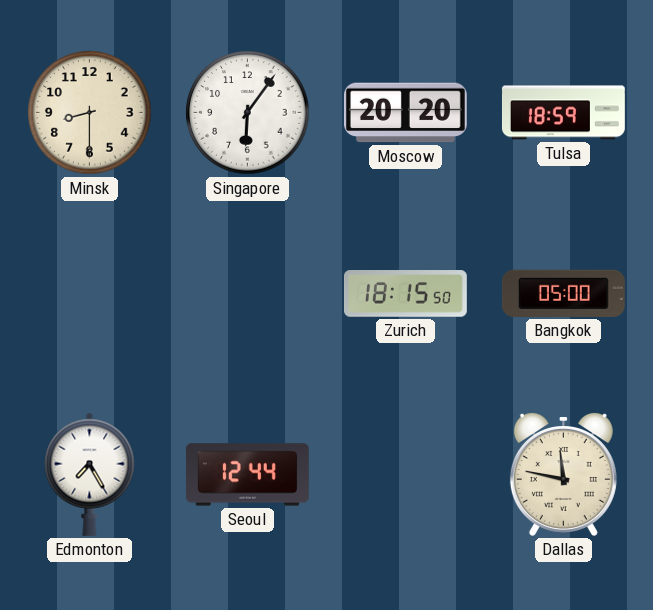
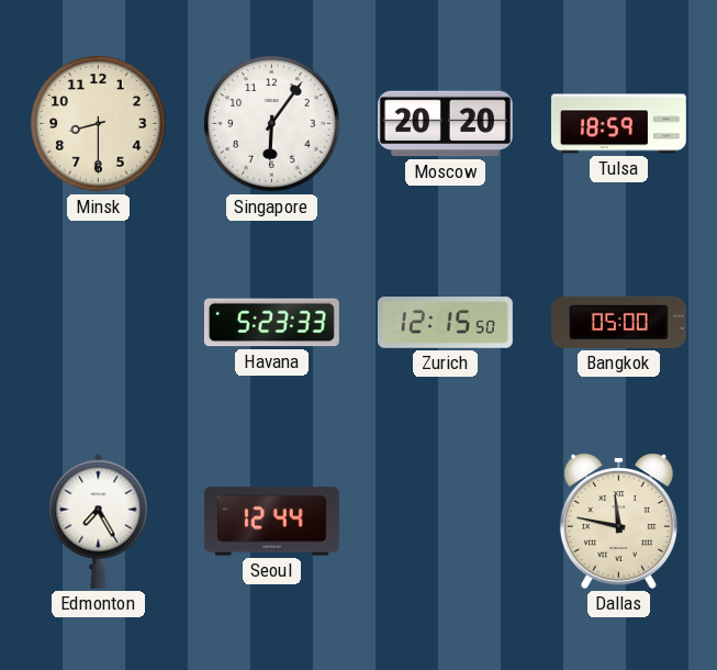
Havana: none -> 5:23 (271, 323)
Zurich: 18:15 -> 12:15 (445, 323)
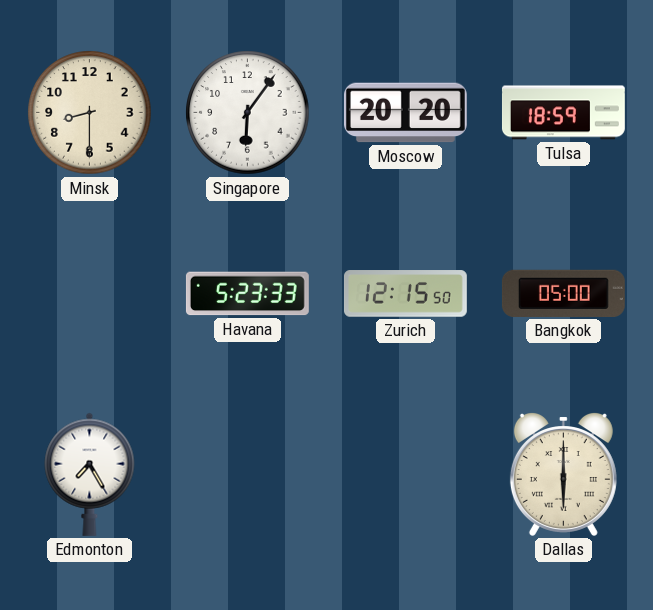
Seoul: 12:44 -> none (271, 522)
Dallas: 11:47 -> 6:00 (563, 475)
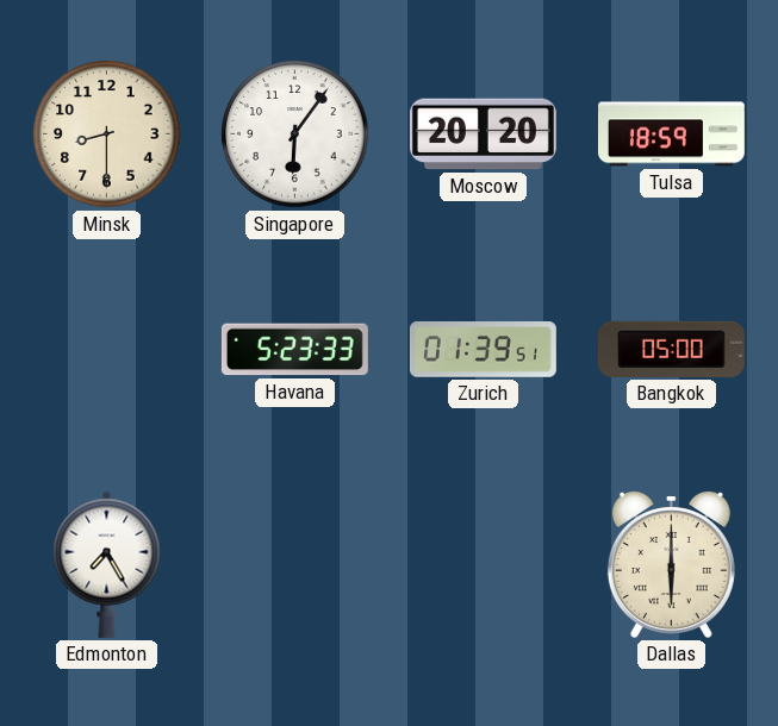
Zurich: 12:15 -> 01:39 (483, 350)
